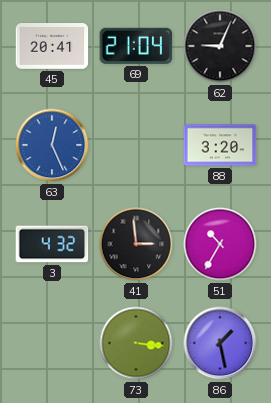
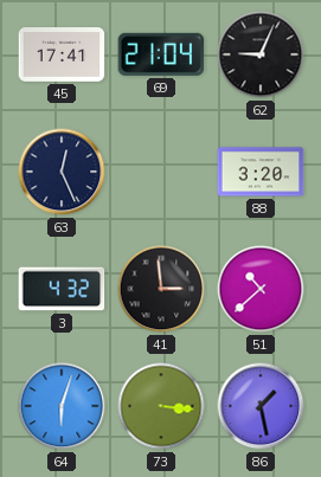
45: 20:41 -> 17:41 (62, 56)
63 dial: blue -> navy (62, 172)
51: 10:35 -> 10:38 (261, 289)
64: none -> 6:03 (62, 406)
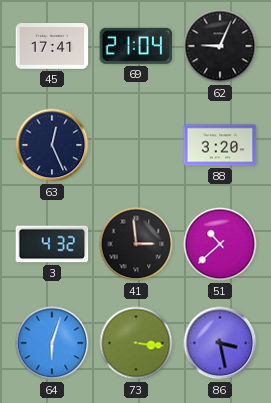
86: 1:28 -> 3:28 (220, 343)
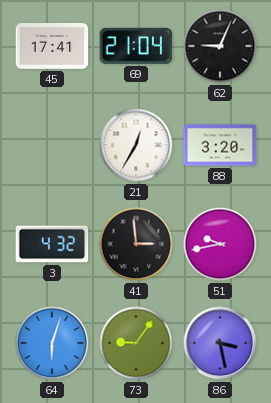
63: 12:26 -> none (52, 145)
21: none -> 12:35 (136, 145)
51: 10:38 -> 9:43 (220, 244)
73: 3:16 -> 9:06 (136, 343)
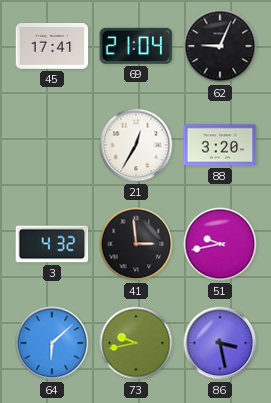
64: 6:03 -> 6:08 (52, 343)
73: 9:06 -> 9:43 (136, 343)
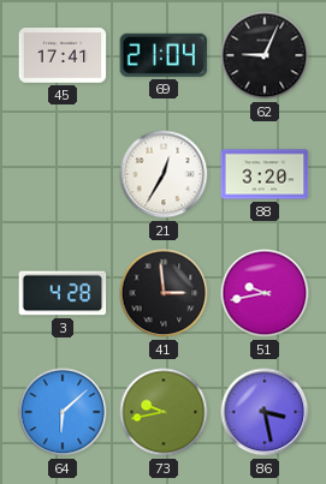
3: 4:32 -> 4:28 (63, 293)
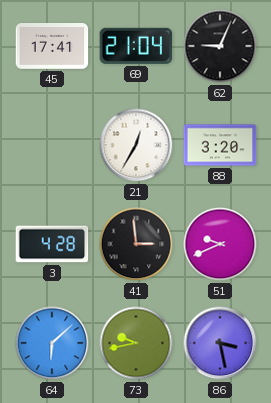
51: 9:43 -> 9:41 (220, 244)
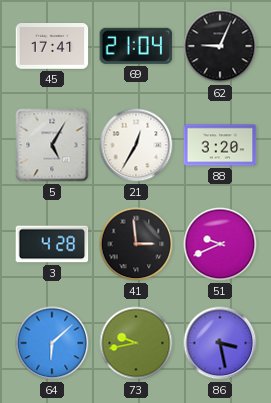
5: none -> 5:05 (52, 145)
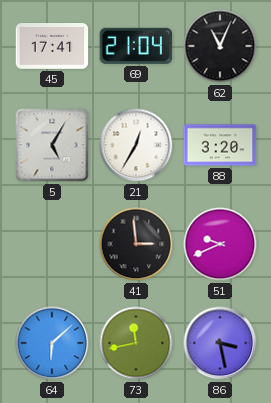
62: 9:04 -> 11:04 (220, 46)
3: 4:28 -> none (52, 244)
73: 9:43 -> 11:43 (136, 343)
